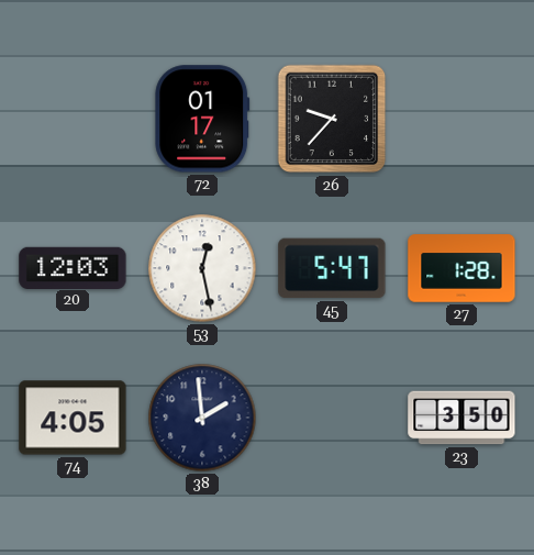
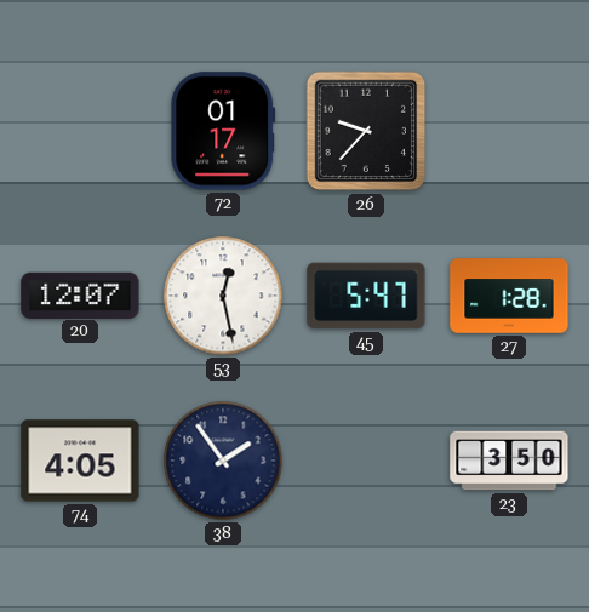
20: 12:03 -> 12:07 (80, 294)
38: 1:59 -> 1:54 (223, 461)
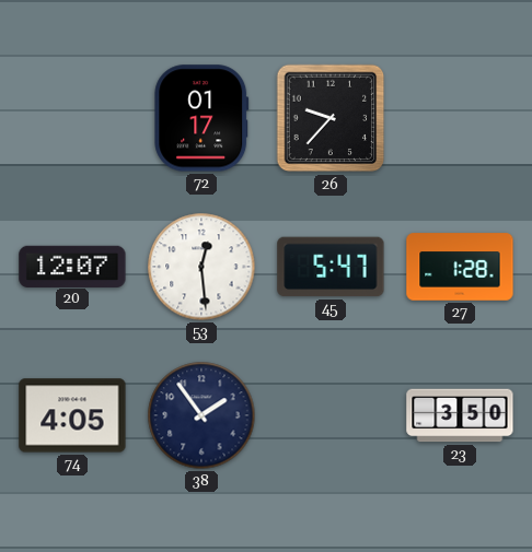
53: 12:28 -> 12:29 (201, 267)
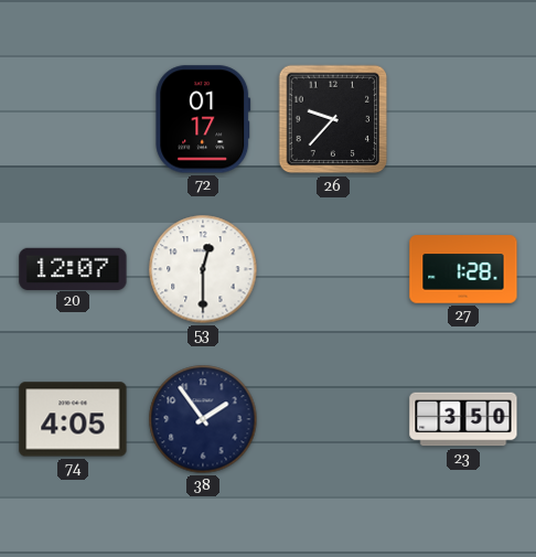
53: 12:29 -> 12:30 (203, 269)
45: 5:47 -> none (331, 267)
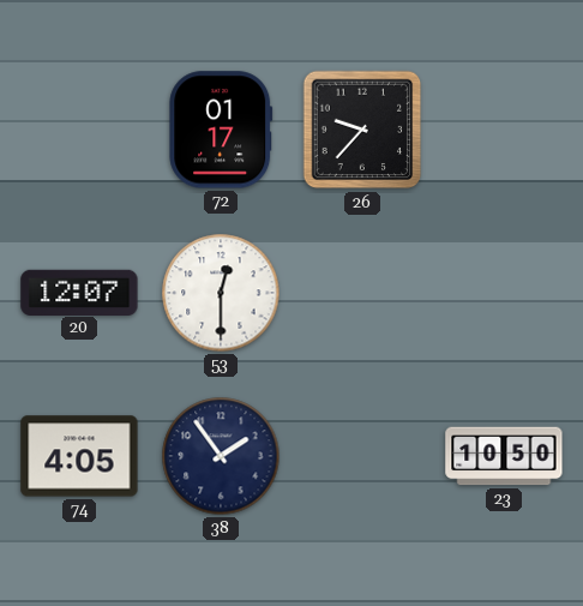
27: 1:28 -> none (463, 269)
23: 3:50 -> 10:50 (504, 456)
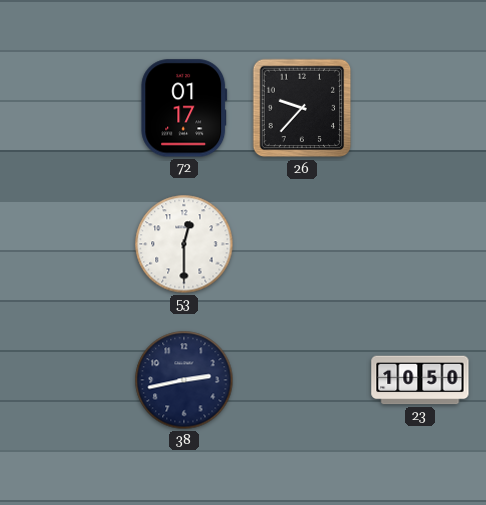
20: 12:07 -> none (79, 292)
74: 4:05 -> none (79, 456)
38: 1:54 -> 2:43 (184, 380)
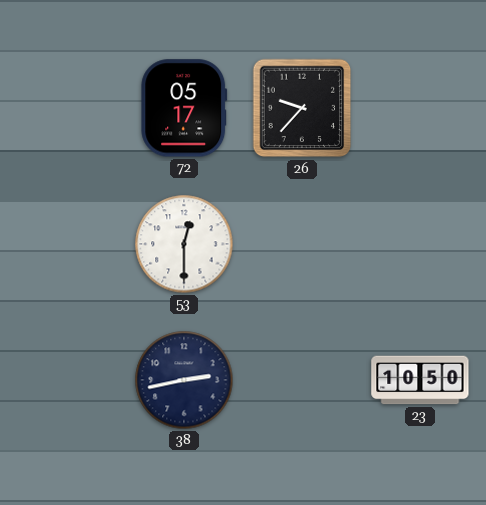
72: 01:17 -> 05:17 (184, 108)
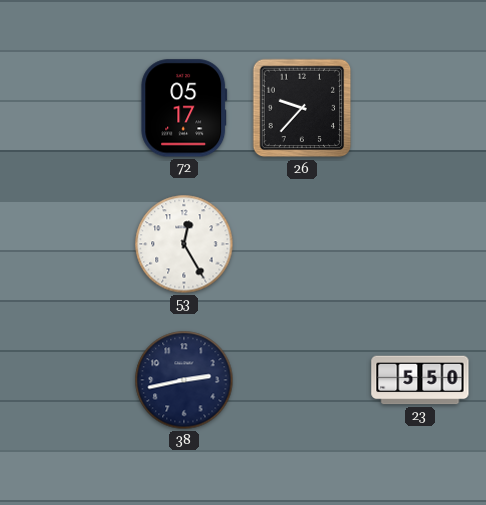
53: 12:30 -> 12:25 (184, 244)
23: 10:50 -> 5:50 (420, 380)
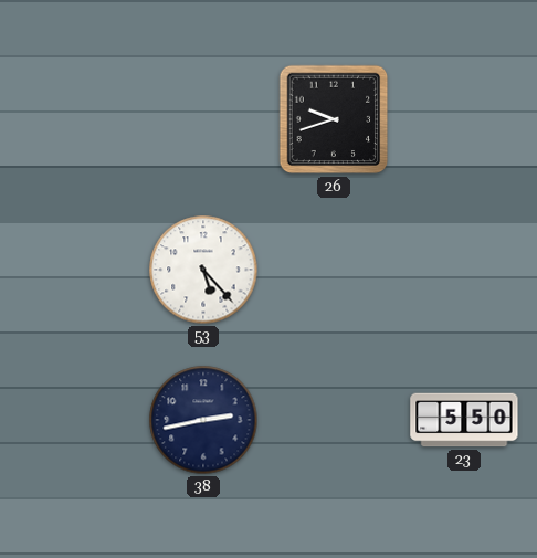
72: 05:17 -> none (184, 108)
26: 9:37 -> 9:42 (334, 119)
53: 12:25 -> 5:23 (203, 270)
